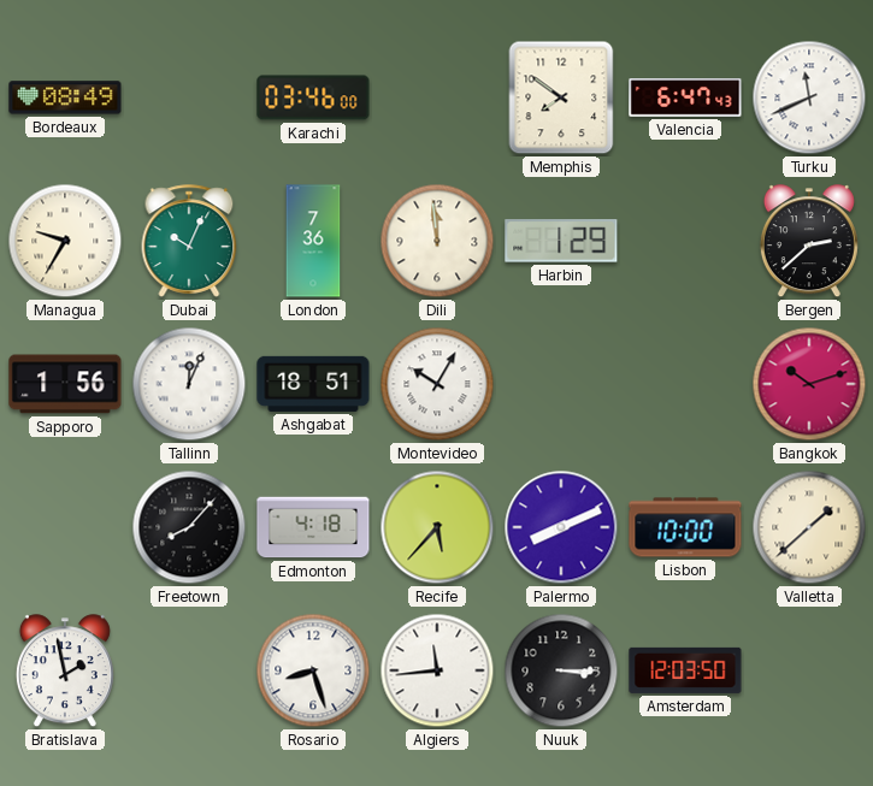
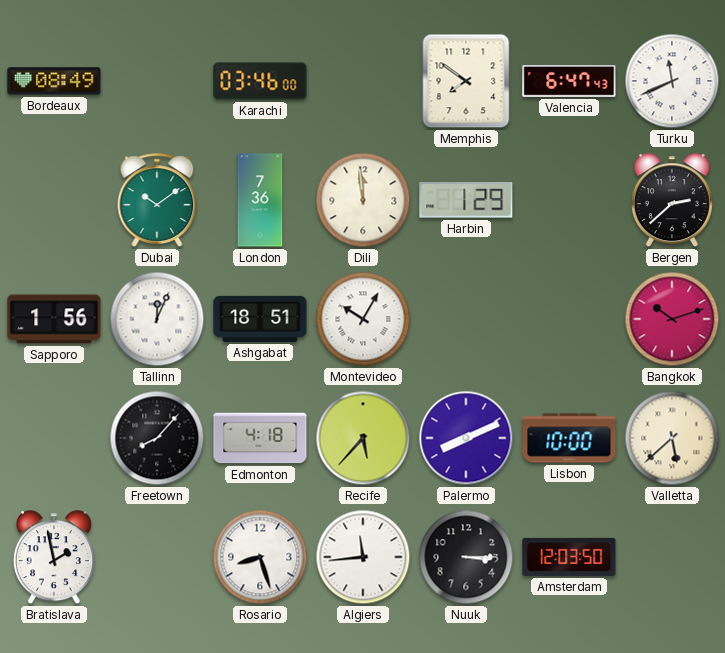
Managua: 9:35 -> none (65, 241)
Dubai: 10:04 -> 10:09 (157, 200)
Valletta: 1:38 -> 5:38 (672, 438)
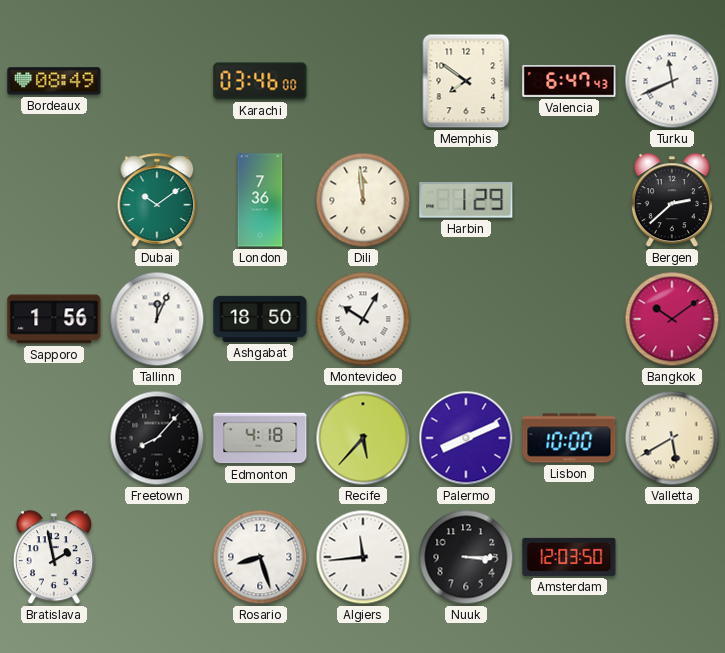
Ashgabat: 18:51 -> 18:50 (260, 319)
Bangkok: 10:12 -> 10:09 (672, 319)
Valletta: 5:38 -> 5:40 (672, 438)
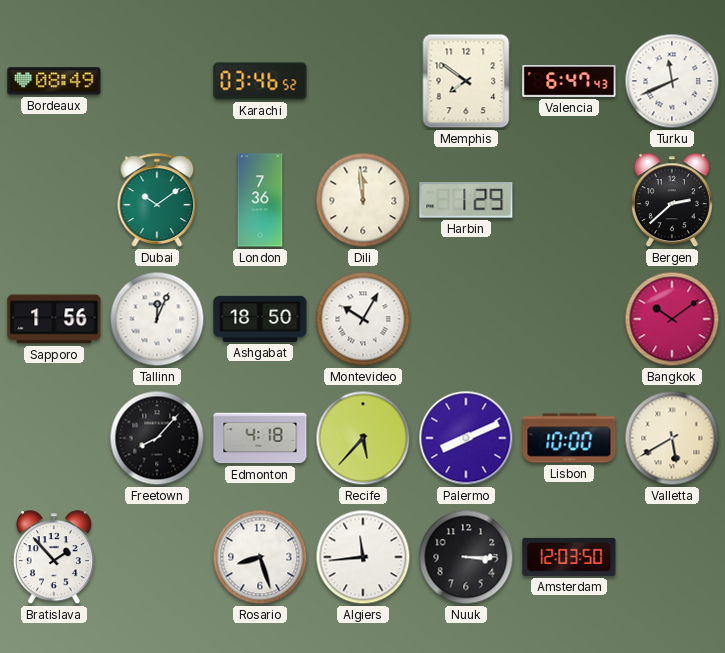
Karachi: 03:46:00 -> 03:46:52 (260, 81)
Bratislava: 1:58 -> 1:53 (54, 558)
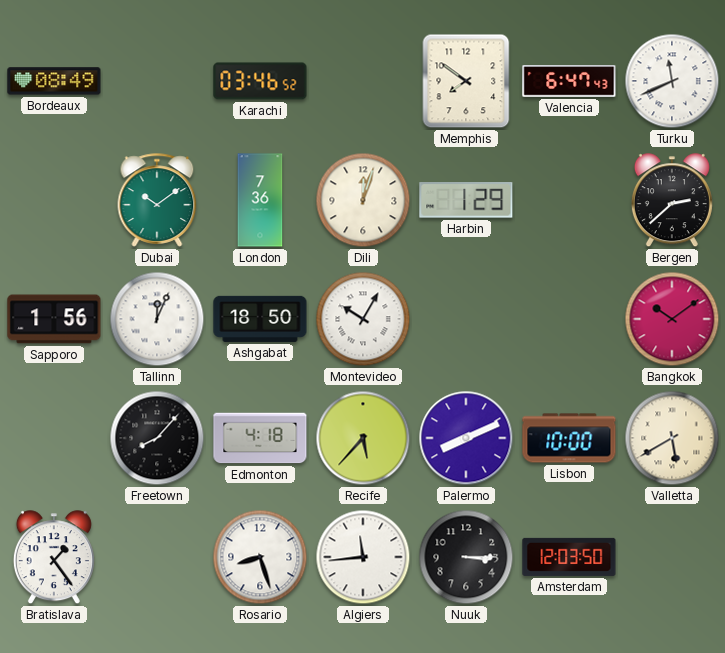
Dili: 11:59 -> 12:03 (363, 200)
Bratislava: 1:53 -> 1:24 (54, 558)
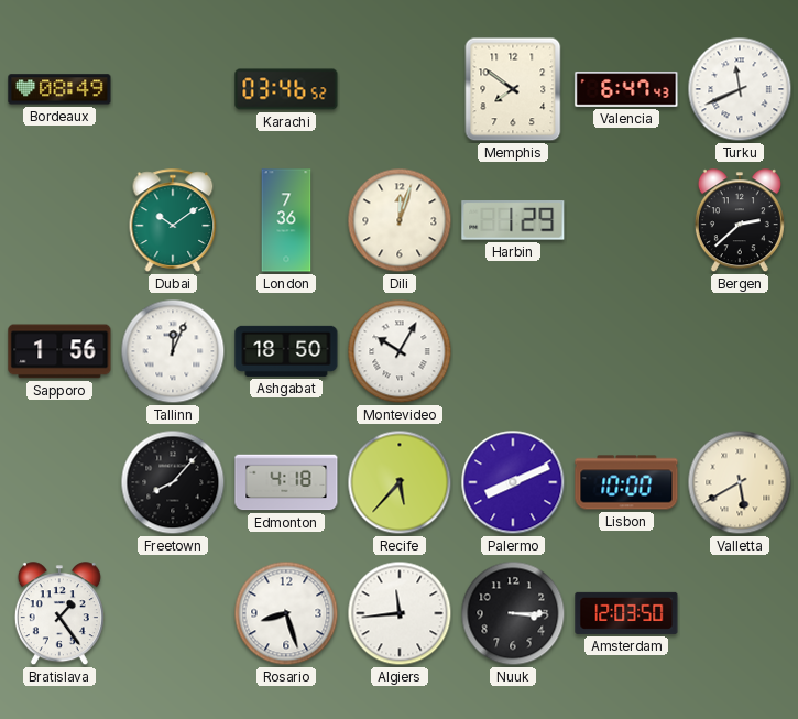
Bangkok: 10:09 -> none (672, 319)
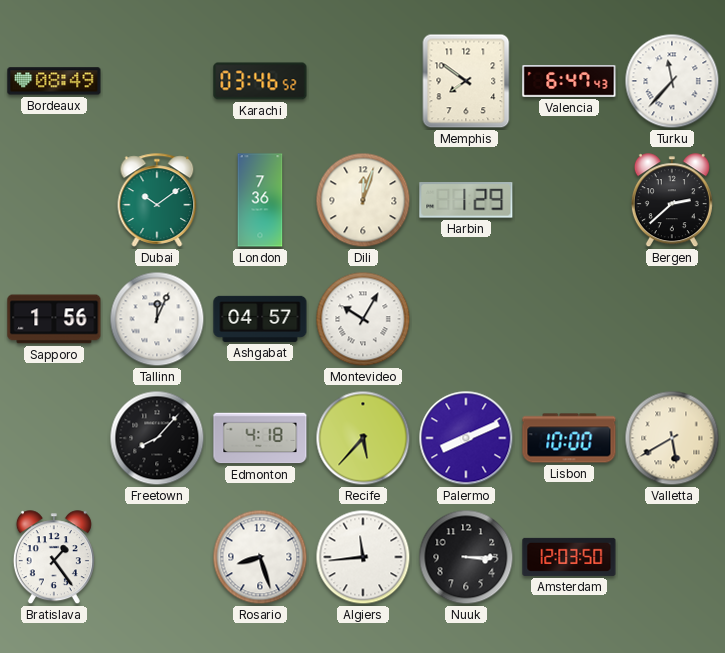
Turku: 11:41 -> 11:37 (672, 81)
Ashgabat: 18:50 -> 04:57 (260, 319)
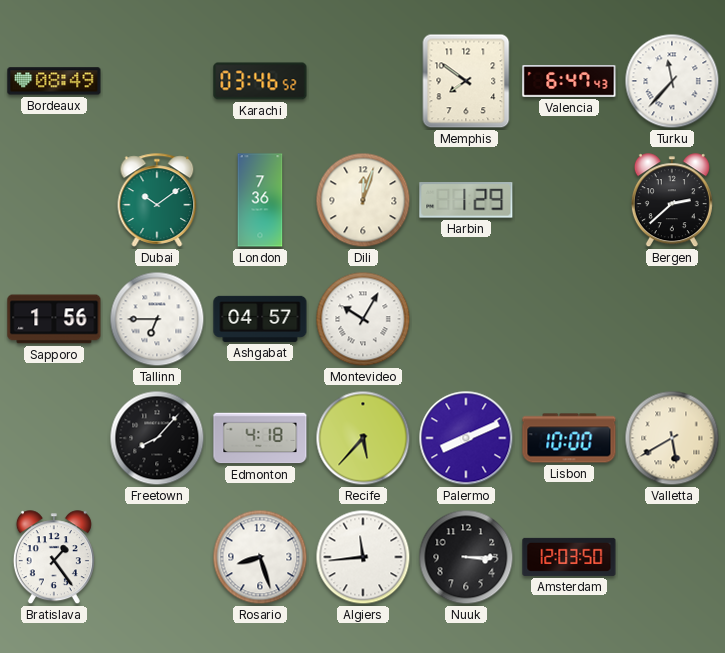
Tallinn: 12:04 -> 6:45 (157, 319)
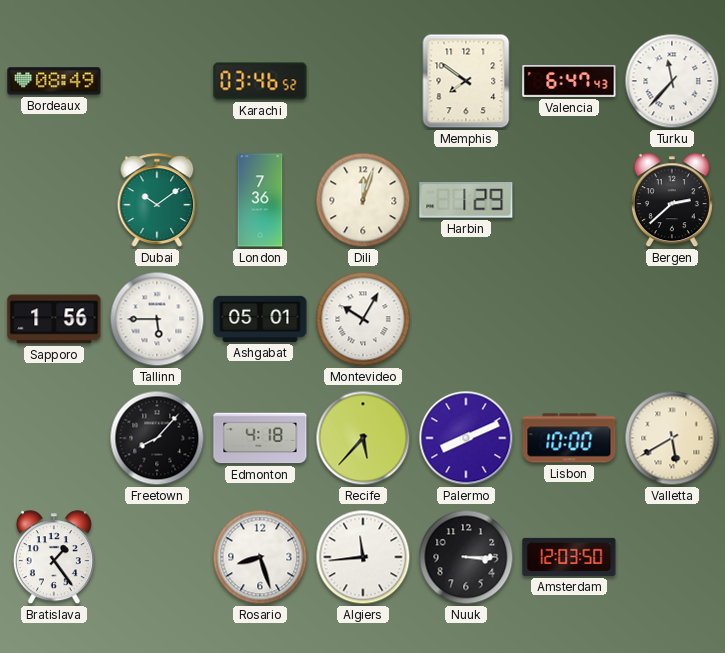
Tallinn: 6:45 -> 5:45 (157, 319)
Ashgabat: 04:57 -> 05:01 (260, 319)
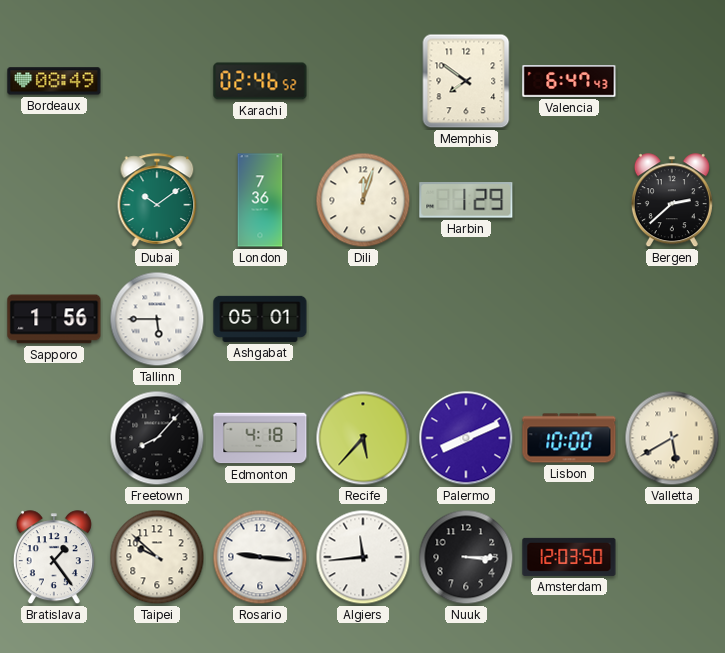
Karachi: 03:46 -> 02:46 (260, 81)
Turku: 11:37 -> none (672, 81)
Montevideo: 10:05 -> none (363, 319)
Taipei: none -> 9:52 (157, 557)
Rosario: 8:27 -> 9:16 (260, 557)
